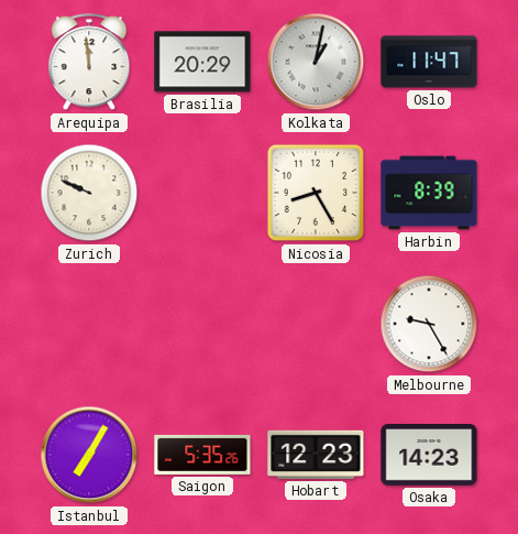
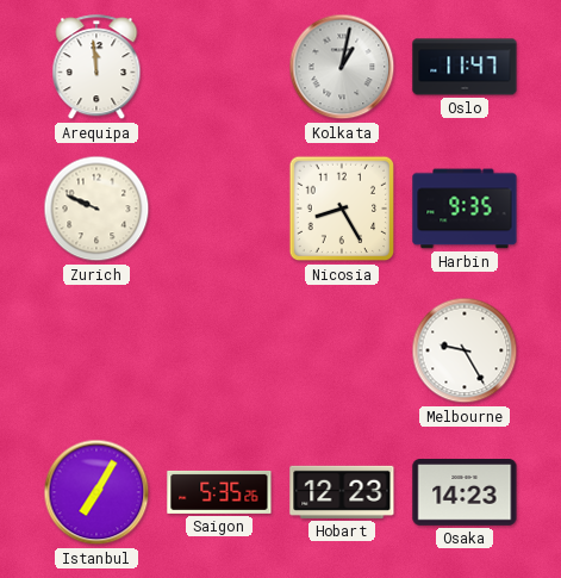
Brasilia: 20:29 -> none (202, 62)
Harbin: 8:39 -> 9:35 (465, 209)
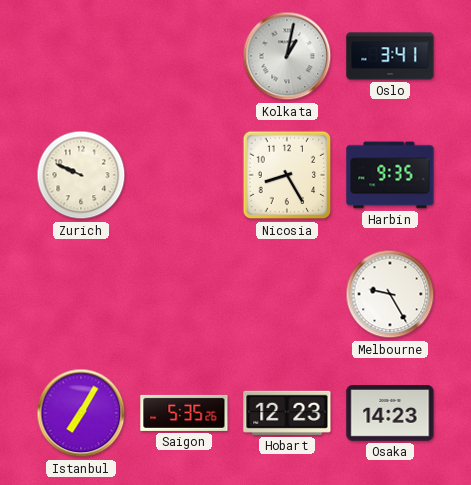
Arequipa: 11:59 -> none (96, 68)
Oslo: 11:47 -> 3:41 (390, 56)
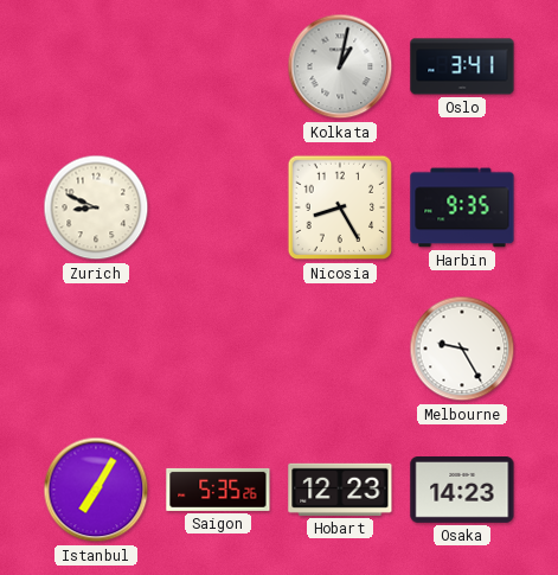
Zurich: 9:49 -> 8:49 (96, 207)
